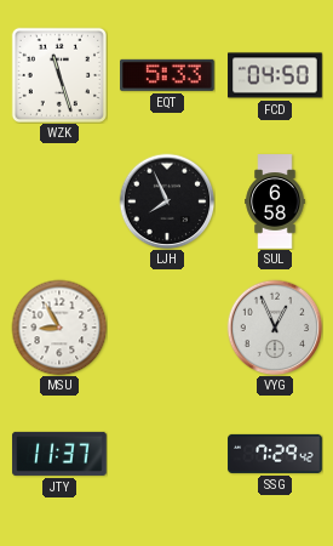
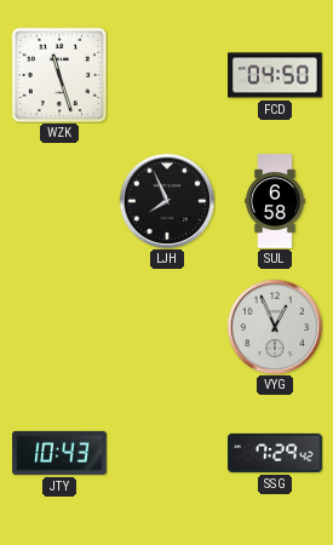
EQT: 5:33 -> none (168, 75)
MSU: 8:55 -> none (59, 328)
JTY: 11:37 -> 10:43 (59, 453)
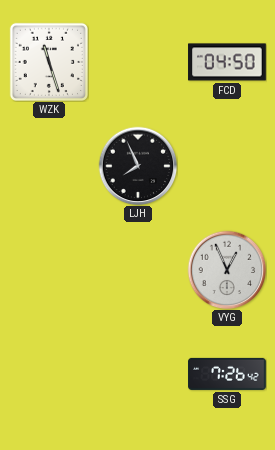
SUL: 6:58 -> none (275, 201)
JTY: 10:43 -> none (59, 453)
SSG: 7:29 -> 7:26 (227, 374)
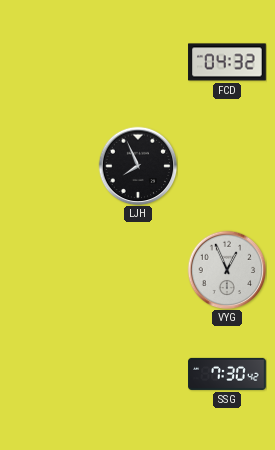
WZK: 11:27 -> none (49, 62)
FCD: 04:50 -> 04:32 (227, 62)
SSG: 7:26 -> 7:30 (227, 374)
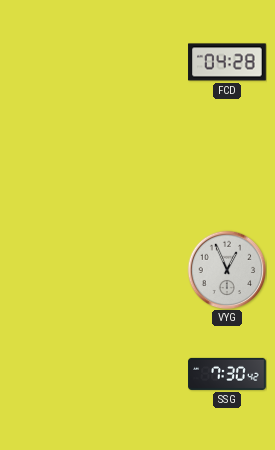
FCD: 04:32 -> 04:28 (227, 62)
LJH: 7:56 -> none (138, 166)
